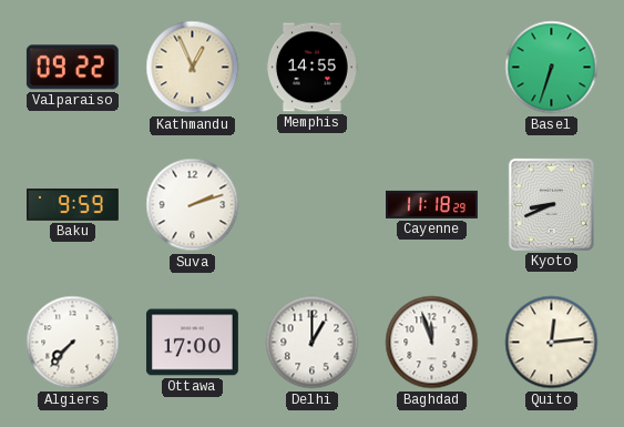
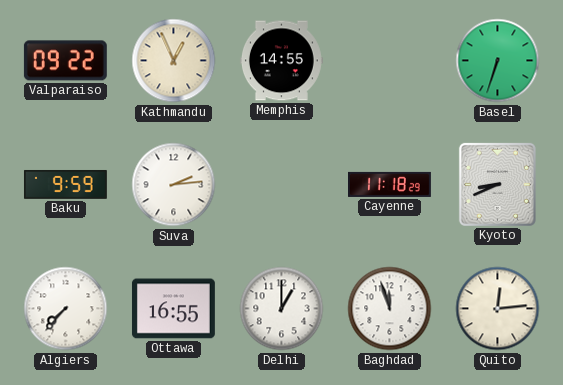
Suva: 2:12 -> 2:14 (174, 185)
Ottawa: 17:00 -> 16:55 (173, 309)
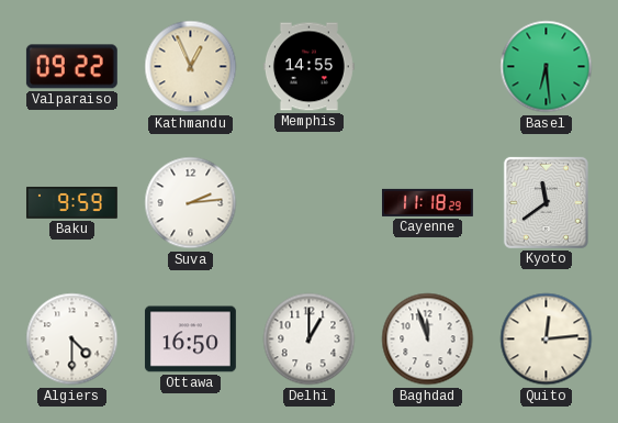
Basel: 6:33 -> 6:29 (547, 67)
Kyoto: 8:41 -> 11:39 (546, 202)
Algiers: 7:37 -> 4:30 (72, 339)
Ottawa: 16:55 -> 16:50 (190, 339)
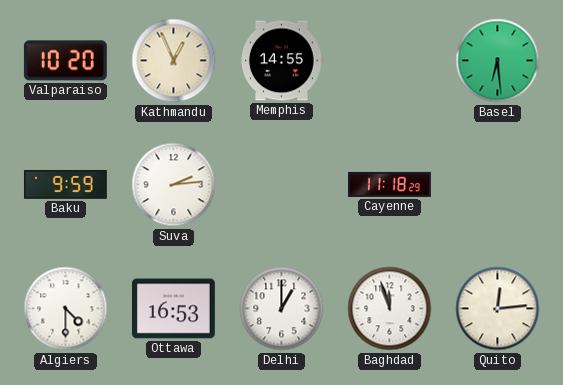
Valparaiso: 09:22 -> 10:20 (65, 61)
Kyoto: 11:39 -> none (546, 202)
Ottawa: 16:50 -> 16:53 (173, 309)
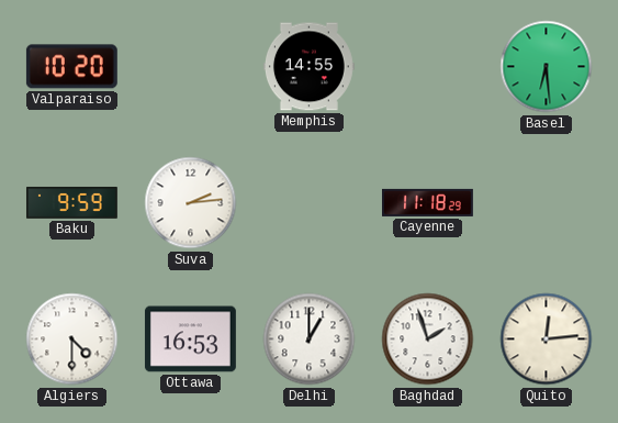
Kathmandu: 12:56 -> none (174, 61)
Baghdad: 11:57 -> 1:57 (428, 339)
